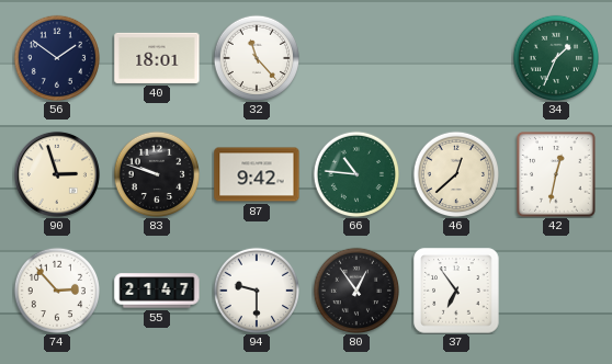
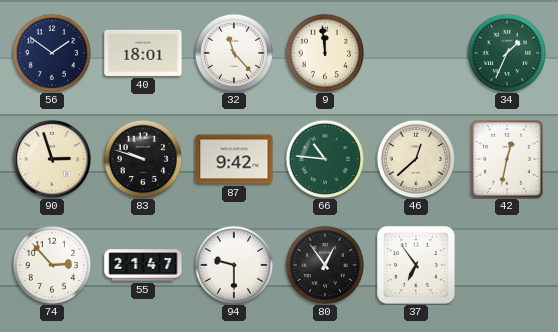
9: none -> 11:59 (324, 52)
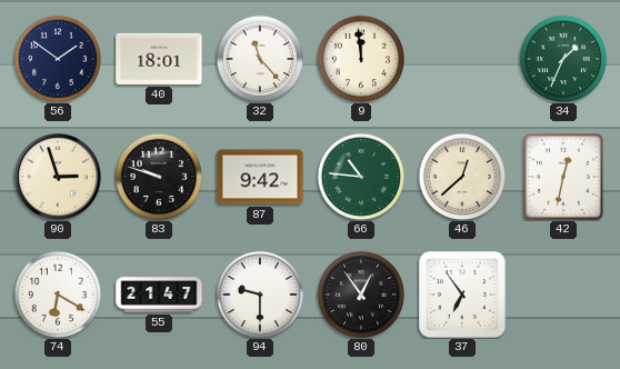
74: 2:53 -> 6:20 (57, 293)
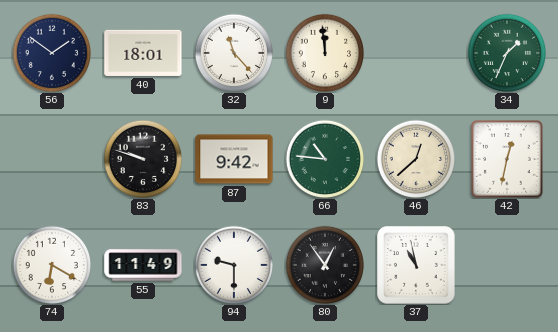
90: 2:57 -> none (58, 177)
55: 21:47 -> 11:49 (143, 265)
37: 6:54 -> 10:58 (416, 265)
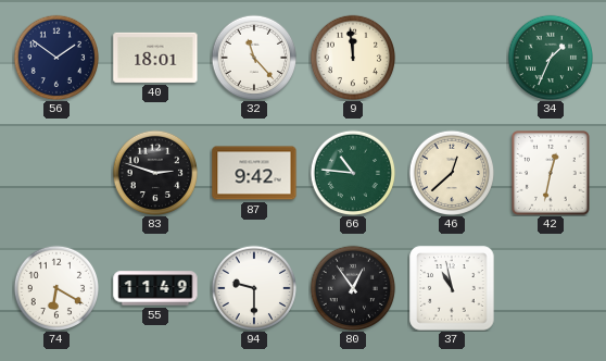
83: 9:48 -> 2:48 (154, 172)
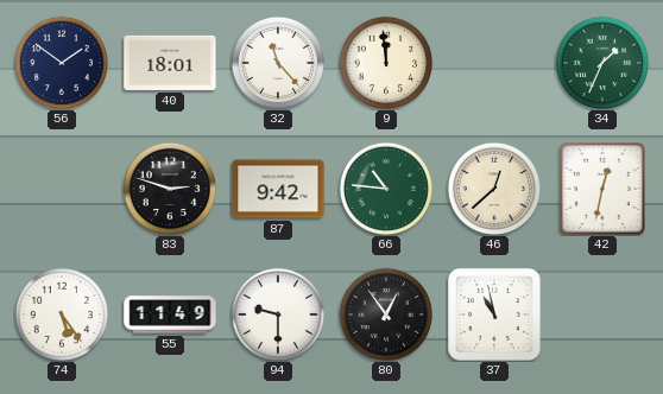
74: 6:20 -> 5:24 (61, 313)
